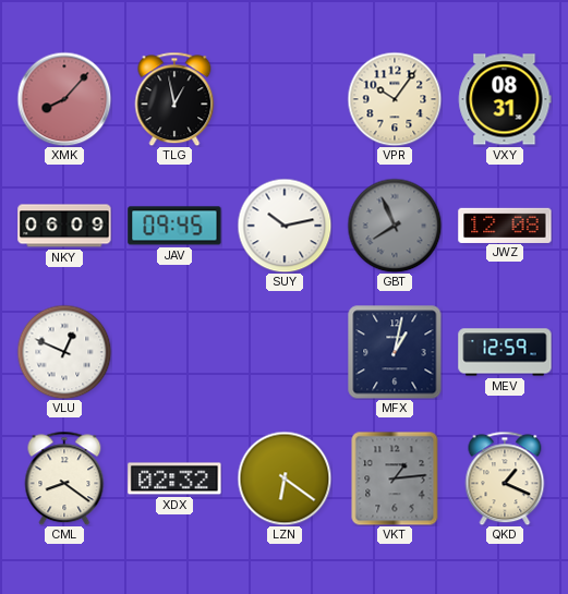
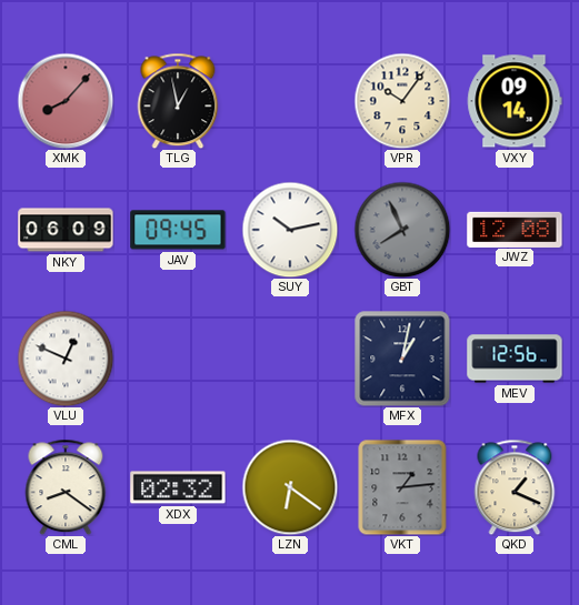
VXY: 08:31 -> 09:14 (515, 101)
MEV: 12:59 -> 12:56 (515, 359)
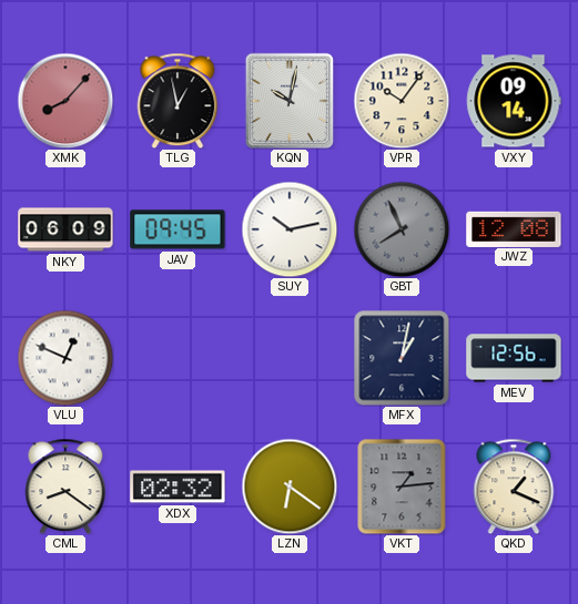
KQN: none -> 10:02 (290, 101)
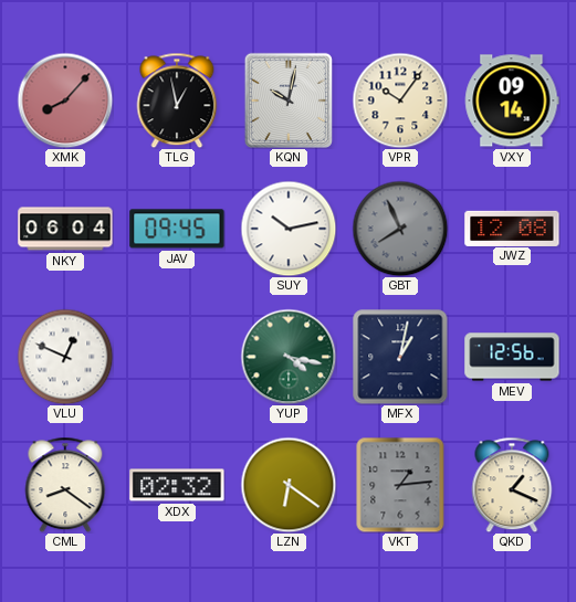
NKY: 06:09 -> 06:04 (65, 229)
YUP: none -> 4:17 (289, 357)
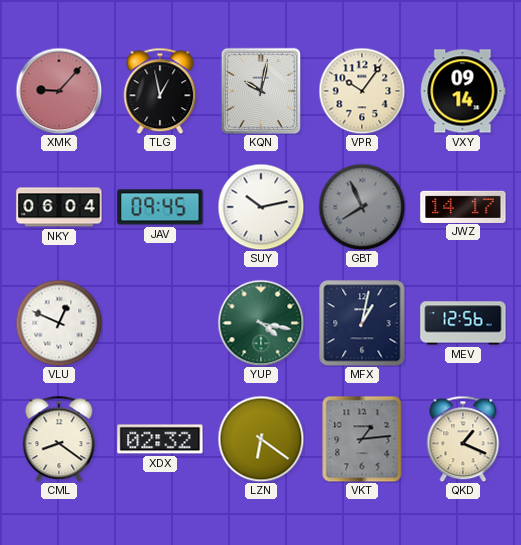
XMK: 8:07 -> 9:07 (59, 91)
JWZ: 12:08 -> 14:17 (463, 206)
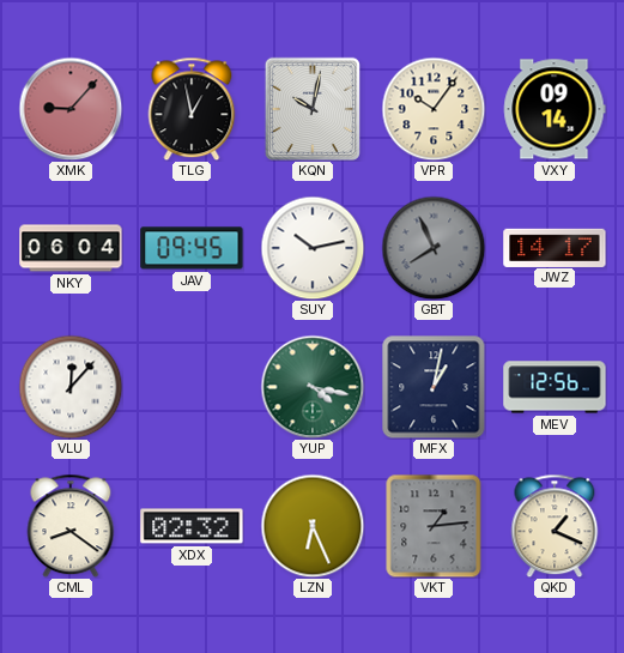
VLU: 12:49 -> 12:07 (71, 387)
LZN: 6:21 -> 6:26 (313, 526)
